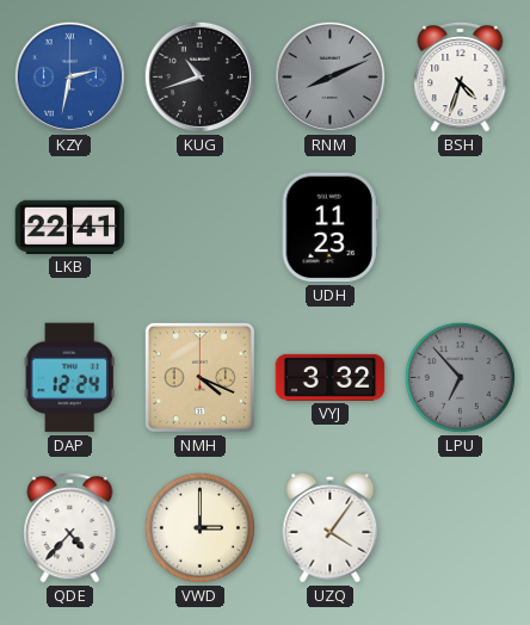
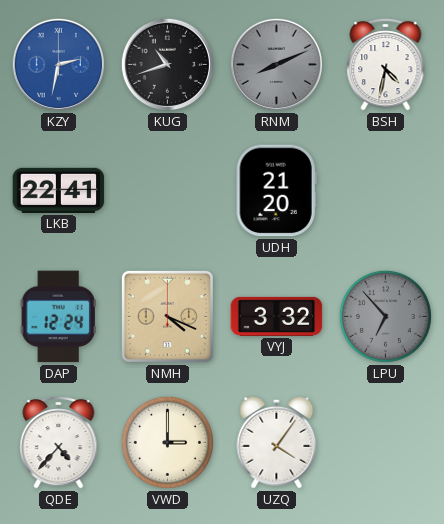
BSH: 4:33 -> 4:32 (386, 64)
UDH: 11:23 -> 21:20 (276, 191)
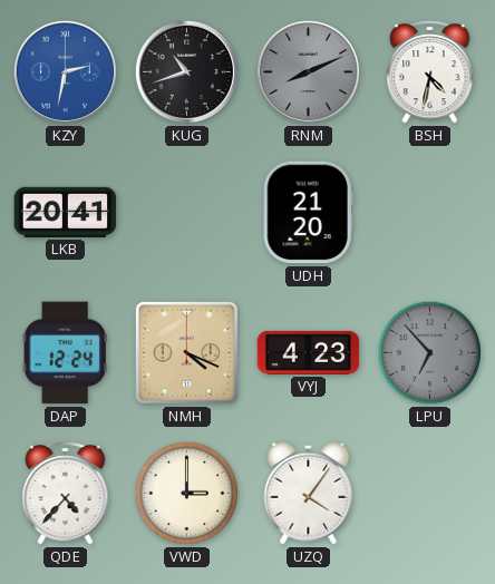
LKB: 22:41 -> 20:41 (66, 212)
VYJ: 3:32 -> 4:23 (309, 352)
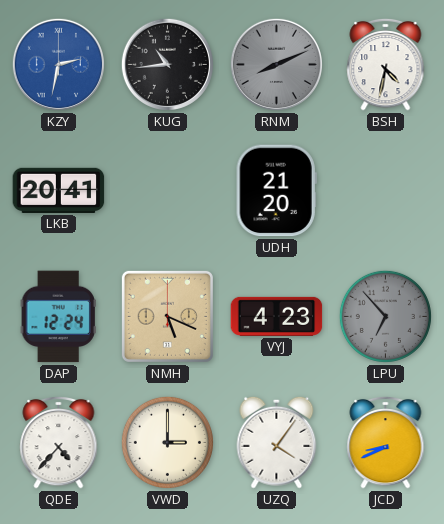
KUG: 10:42 -> 10:44 (167, 64)
NMH: 4:19 -> 5:19 (167, 316)
JCD: none -> 8:41 (386, 442)
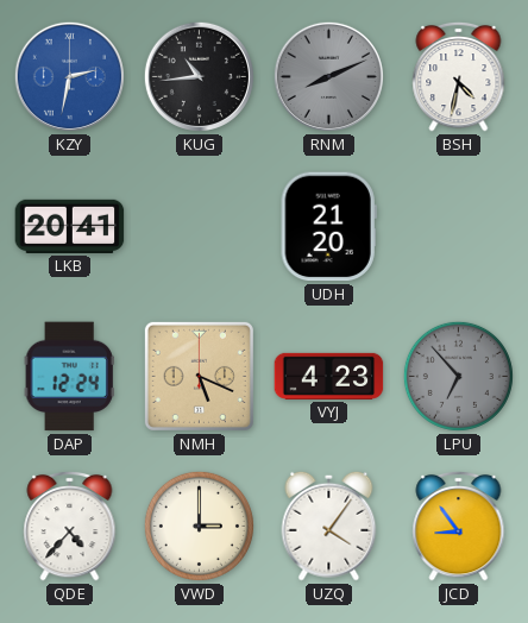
JCD: 8:41 -> 8:54 (459, 526)
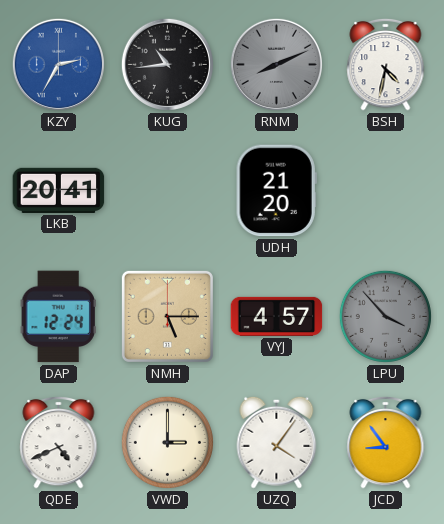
KZY: 2:32 -> 2:35 (58, 64)
NMH: 5:19 -> 5:15 (167, 316)
VYJ: 4:23 -> 4:57 (277, 316)
LPU: 6:53 -> 3:53 (385, 316)
QDE: 4:37 -> 4:41 (59, 442)
